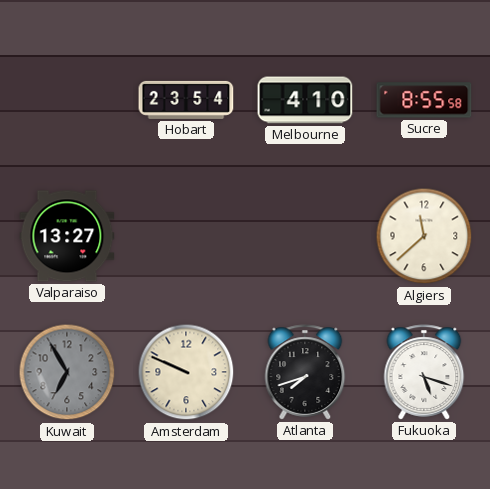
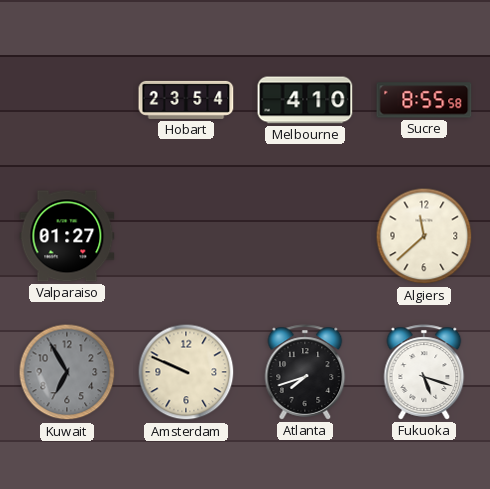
Valparaiso: 13:27 -> 01:27 (67, 236)
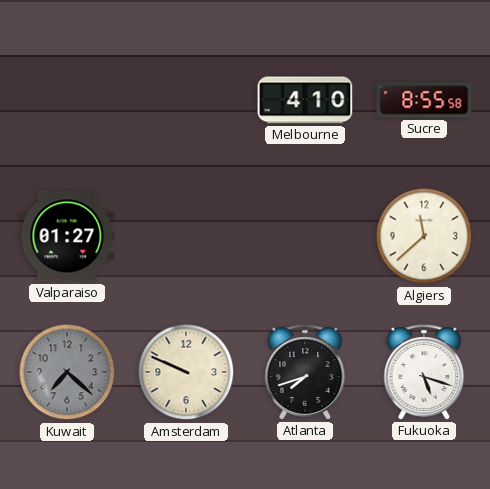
Hobart: 23:54 -> none (186, 100)
Kuwait: 6:55 -> 7:22 (67, 372)
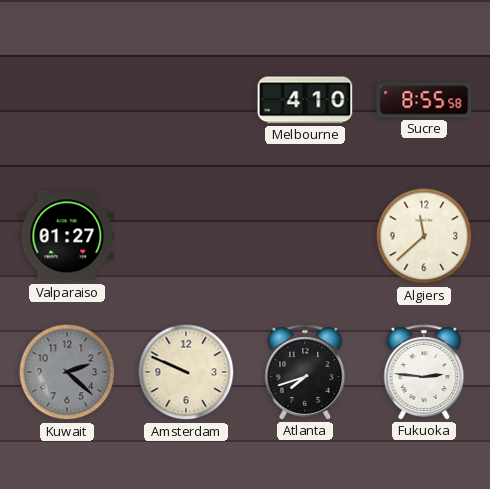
Kuwait: 7:22 -> 2:22 (67, 372)
Fukuoka: 5:18 -> 2:46 (424, 372)
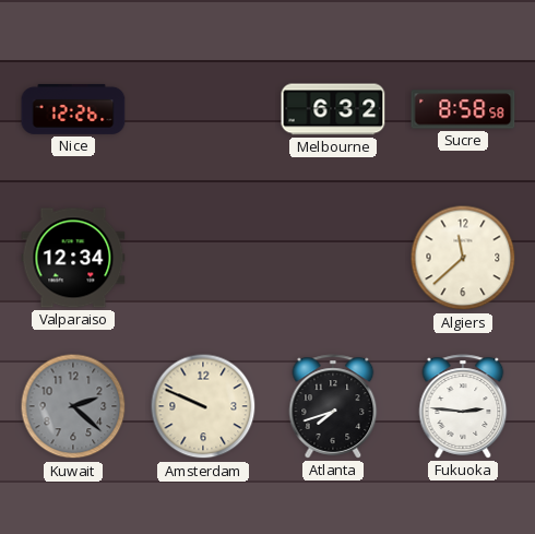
Nice: none -> 12:26 (73, 109)
Melbourne: 4:10 -> 6:32 (333, 109)
Sucre: 8:55 -> 8:58 (463, 109)
Valparaiso: 01:27 -> 12:34 (73, 258)
